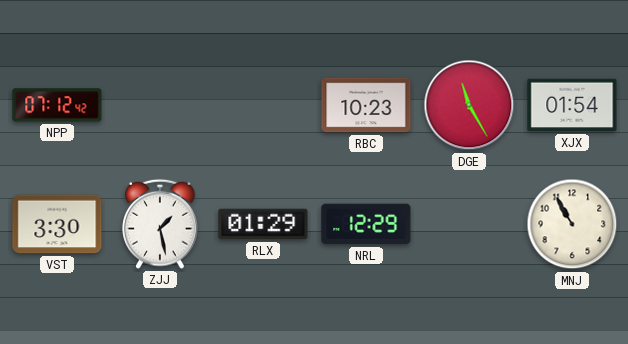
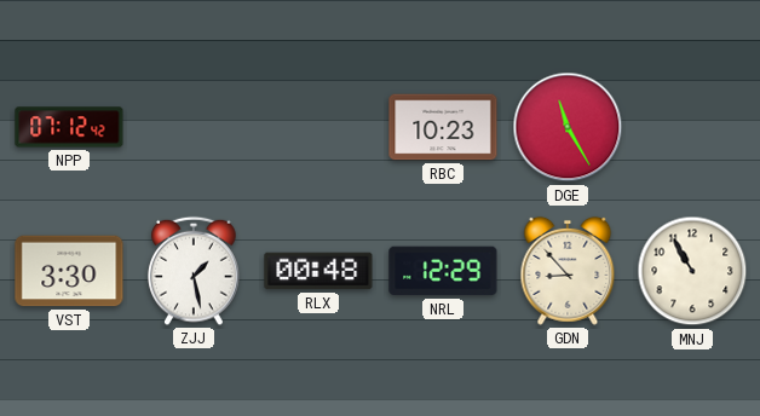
XJX: 01:54 -> none (572, 105)
RLX: 01:29 -> 00:48 (318, 271)
GDN: none -> 8:53 (568, 271)
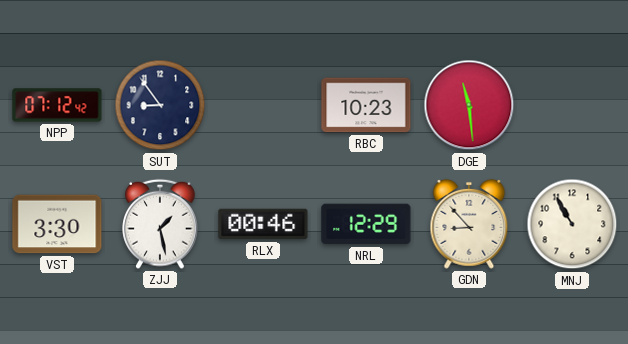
SUT: none -> 8:54 (160, 105)
DGE: 11:25 -> 11:29 (469, 105)
RLX: 00:48 -> 00:46 (263, 224)
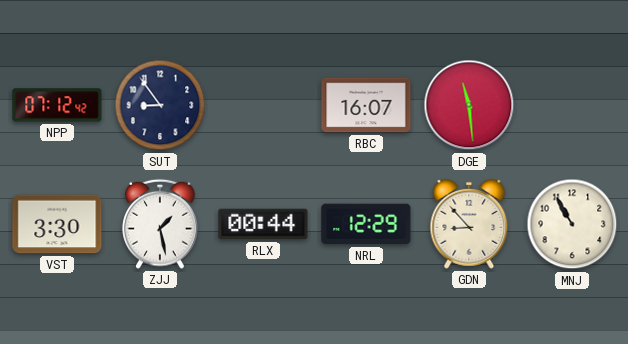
RBC: 10:23 -> 16:07 (366, 105)
RLX: 00:46 -> 00:44 (263, 224)
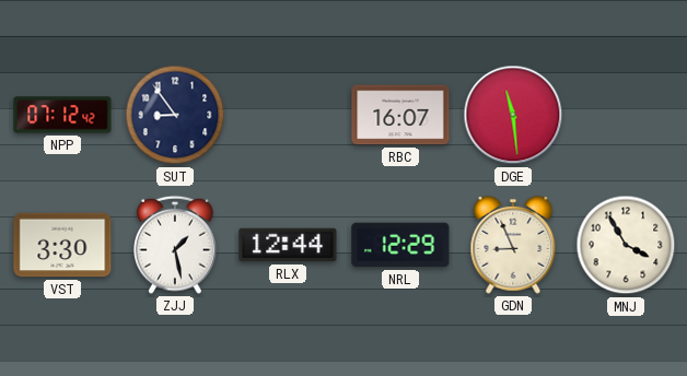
RLX: 00:44 -> 12:44 (288, 245)
GDN: 8:53 -> 8:56 (513, 245)
MNJ: 10:55 -> 3:55 (626, 245)
